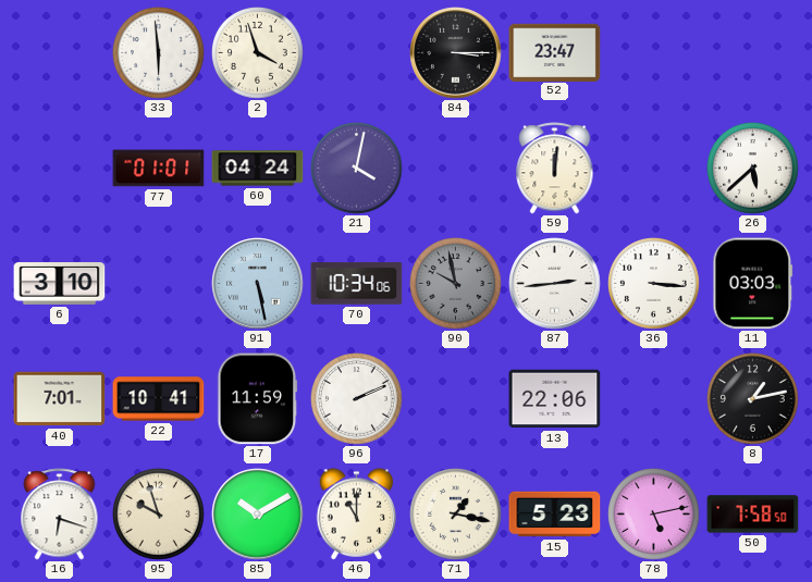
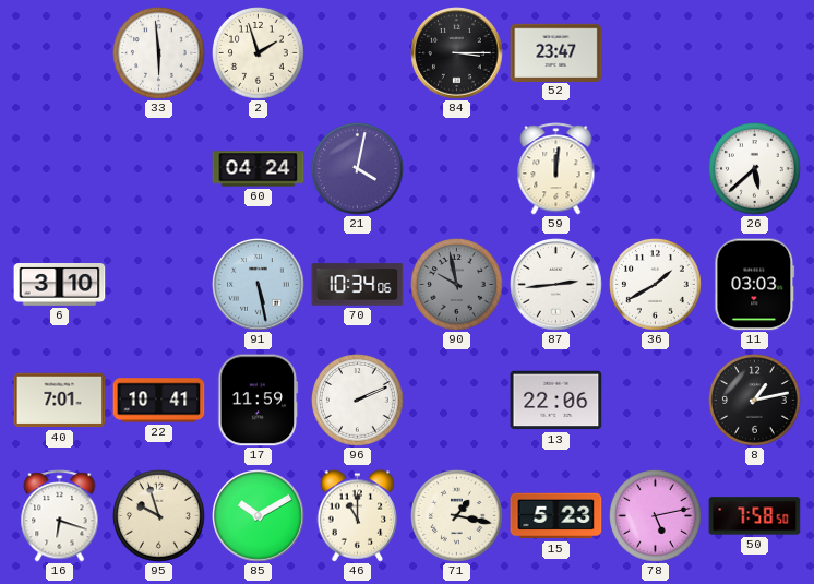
2: 3:57 -> 1:57 (259, 53)
77: 01:01 -> none (159, 169)
36: 3:16 -> 1:40 (656, 285)
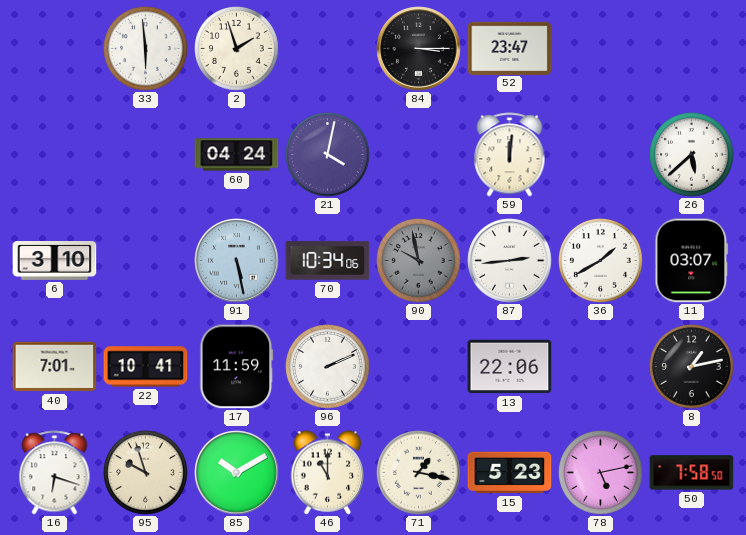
11: 03:03 -> 03:07 (692, 261)
